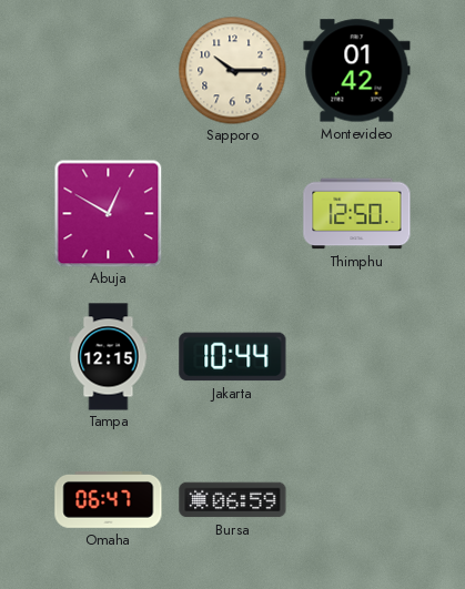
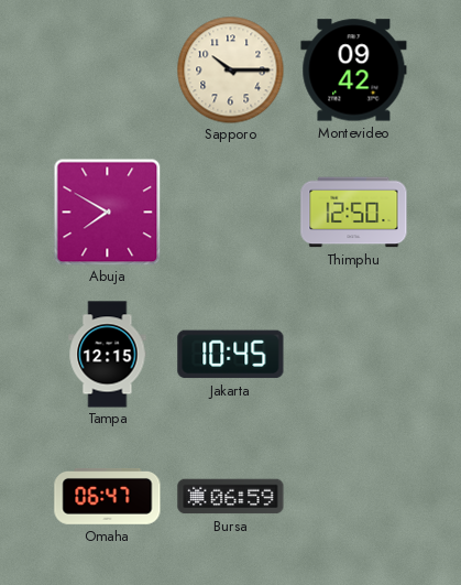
Montevideo: 01:42 -> 09:42 (354, 71)
Abuja: 12:50 -> 7:50 (107, 212)
Jakarta: 10:44 -> 10:45 (231, 355)
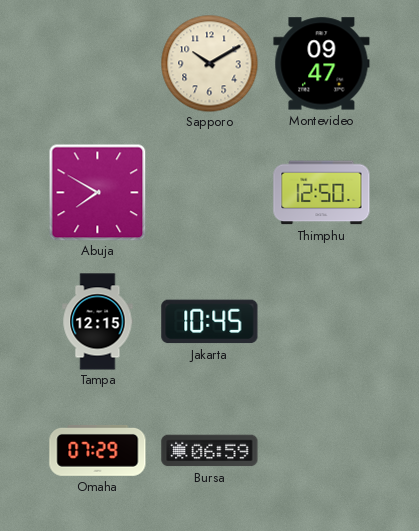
Sapporo: 10:15 -> 10:10 (209, 63)
Montevideo: 09:42 -> 09:47 (322, 64)
Omaha: 06:47 -> 07:29 (98, 451)
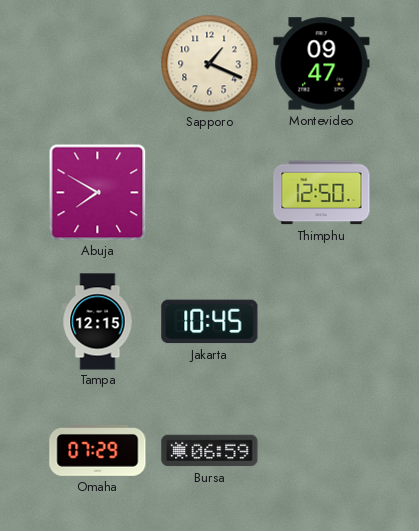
Sapporo: 10:10 -> 1:19 (209, 63)
